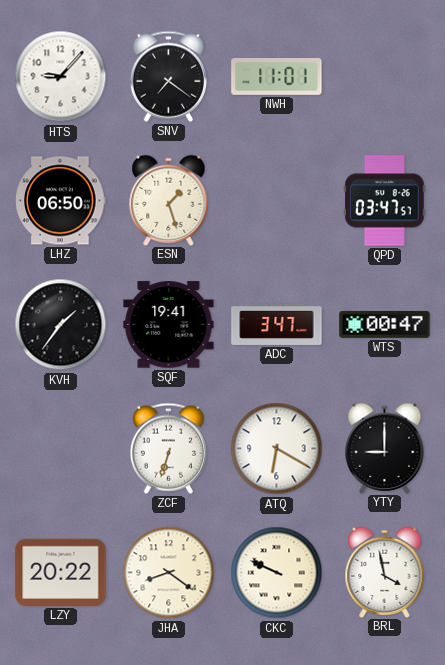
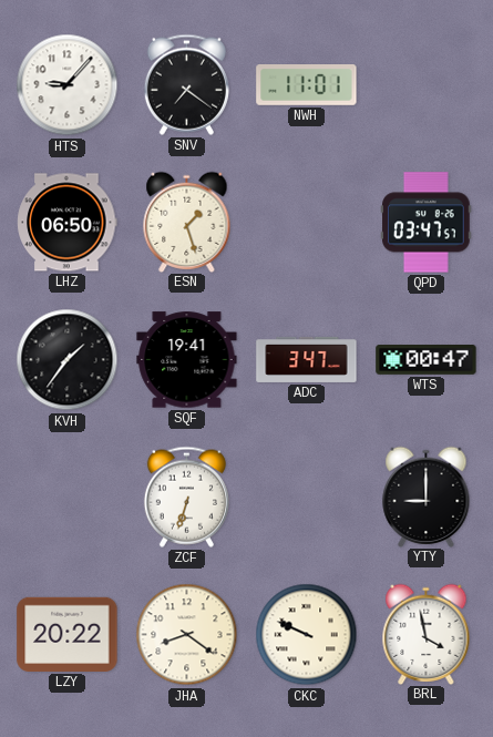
ATQ: 6:20 -> none (277, 449)
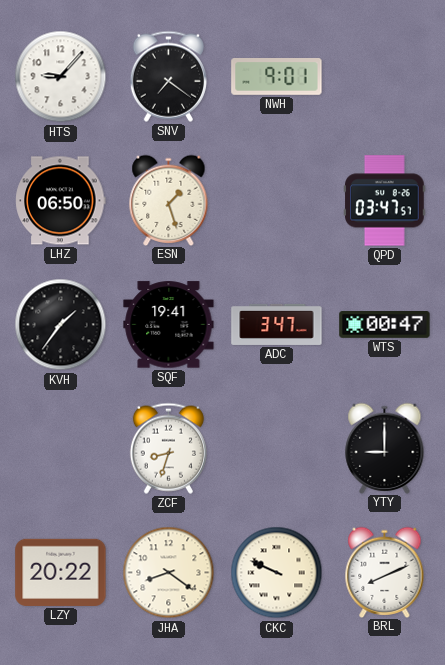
NWH: 11:01 -> 9:01 (277, 77)
ZCF: 6:33 -> 8:33 (168, 448)
BRL: 3:58 -> 8:11 (385, 572)
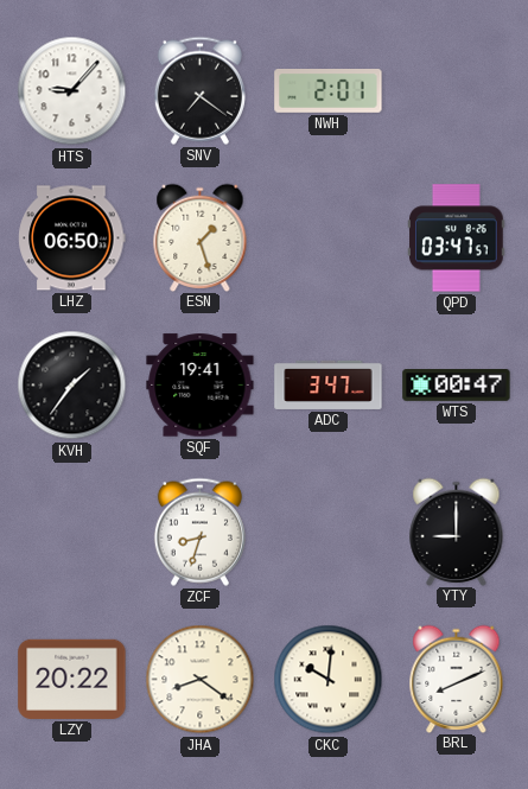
NWH: 9:01 -> 2:01 (329, 91)
CKC: 9:49 -> 10:01 (329, 680)
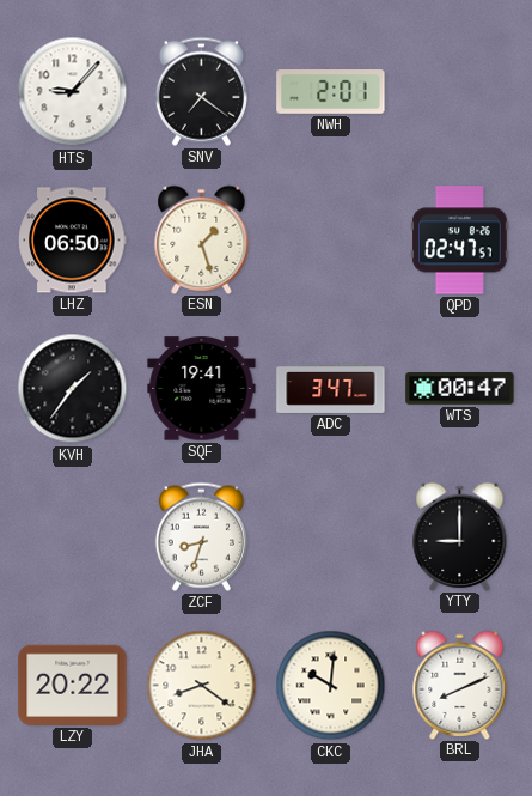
QPD: 03:47 -> 02:47 (460, 241)
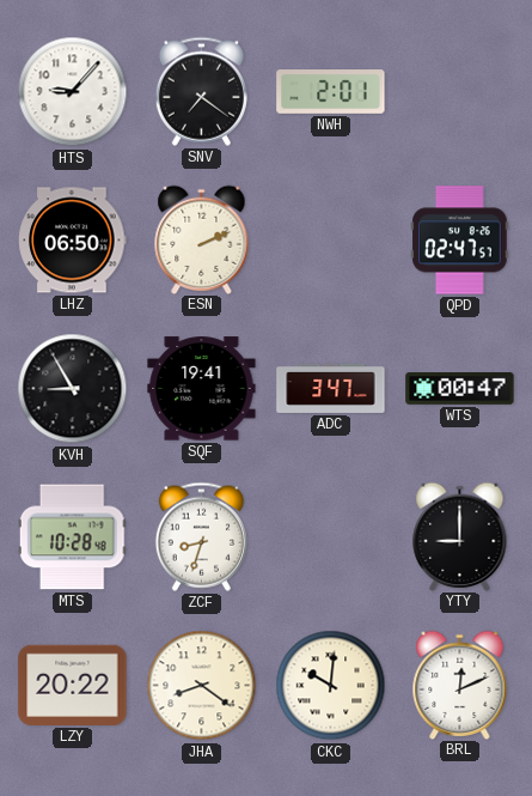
ESN: 1:27 -> 2:11 (202, 239)
KVH: 1:36 -> 8:55 (73, 389)
MTS: none -> 10:28 (72, 537)
BRL: 8:11 -> 12:11 (460, 685)
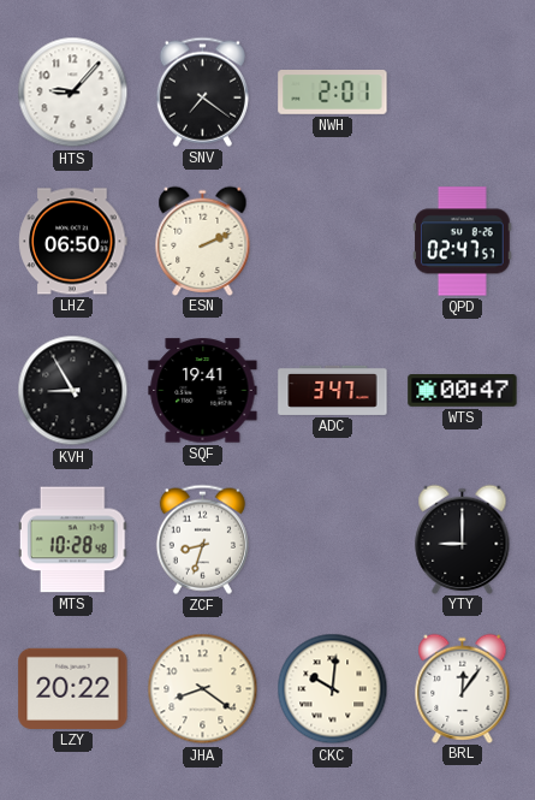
BRL: 12:11 -> 12:06 (463, 688)
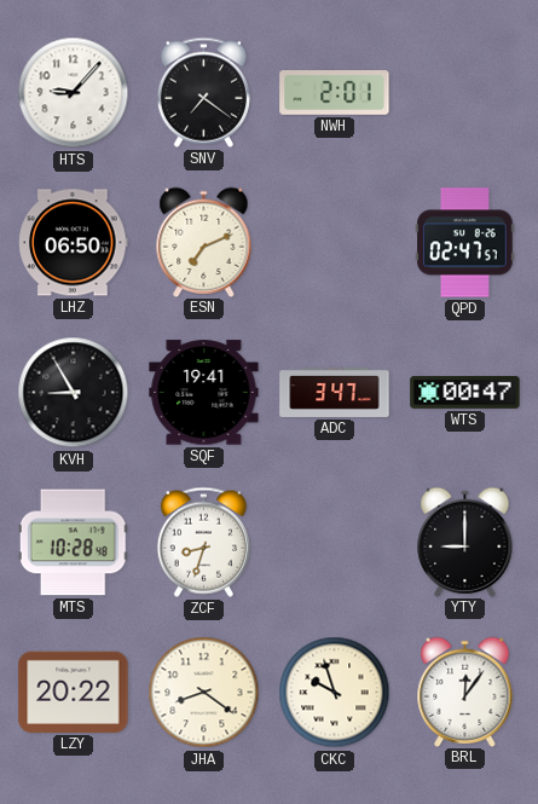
ESN: 2:11 -> 7:11 (204, 242)
CKC: 10:01 -> 9:57 (335, 693)
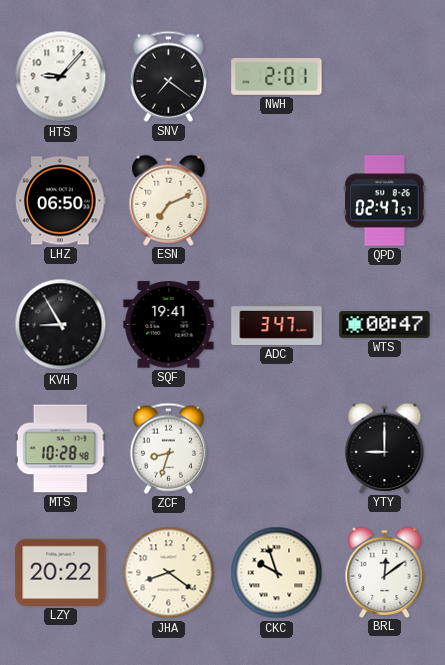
BRL: 12:06 -> 12:09 (385, 572)
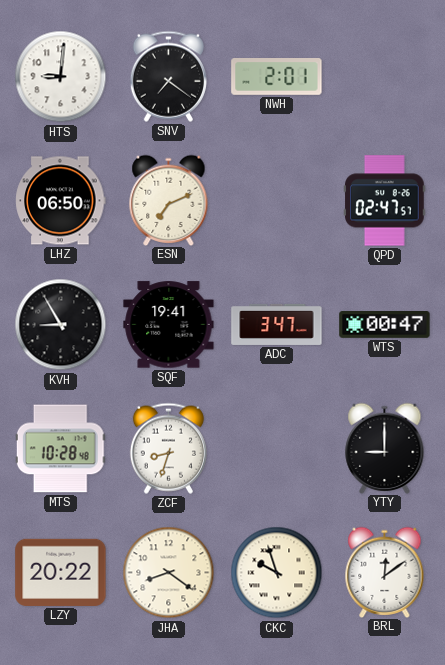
HTS: 9:07 -> 9:01 (61, 77)
